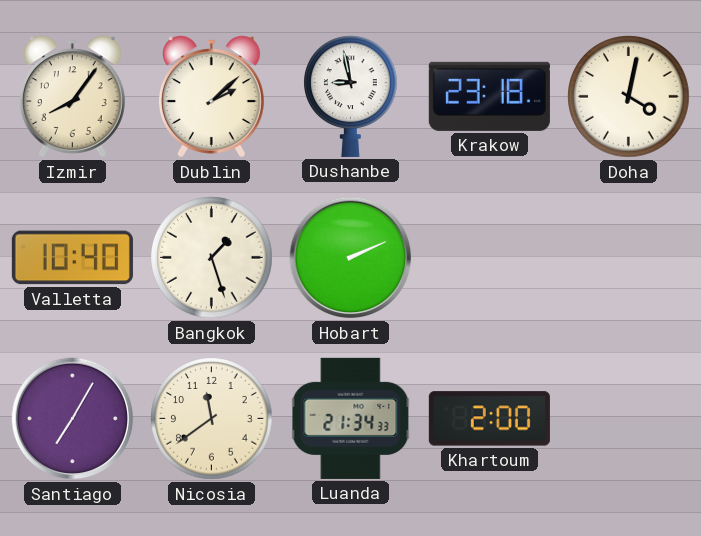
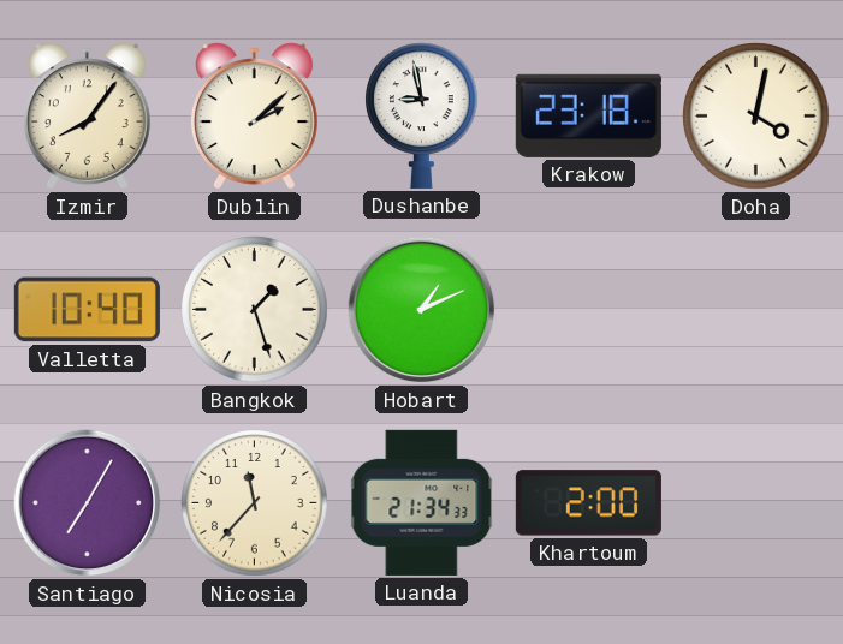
Hobart: 2:11 -> 1:11 (422, 310)
Nicosia: 11:39 -> 11:37 (255, 503)
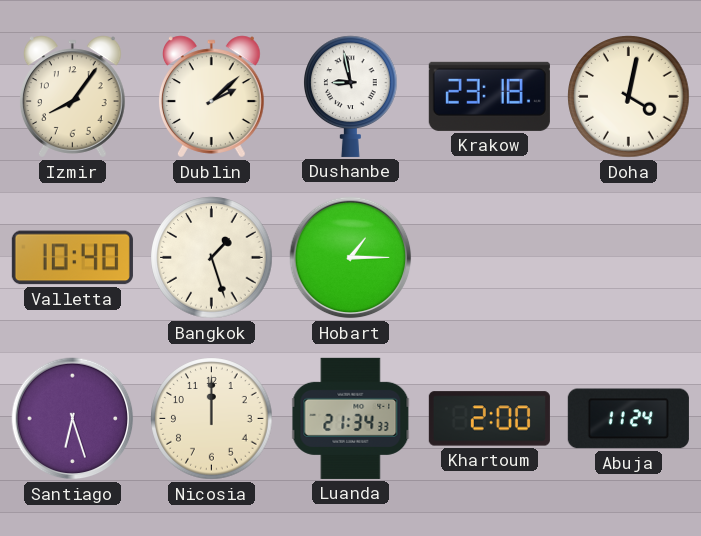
Hobart: 1:11 -> 1:15 (351, 258)
Santiago: 7:05 -> 6:27 (73, 419)
Nicosia: 11:37 -> 12:00 (212, 419)
Abuja: none -> 11:24 (628, 419)
